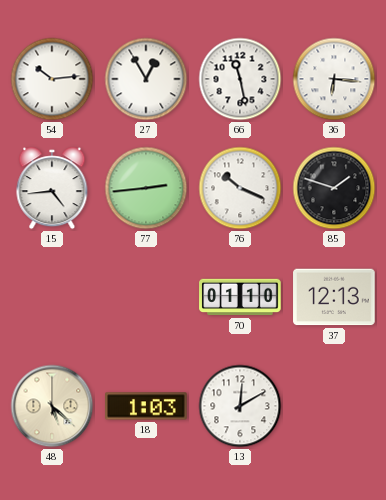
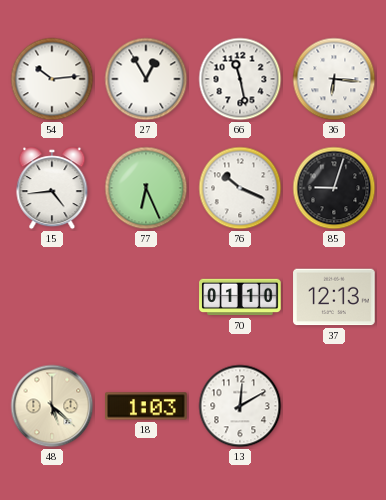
77: 2:44 -> 6:26 (146, 188)
85: 1:48 -> 9:03 (334, 188)
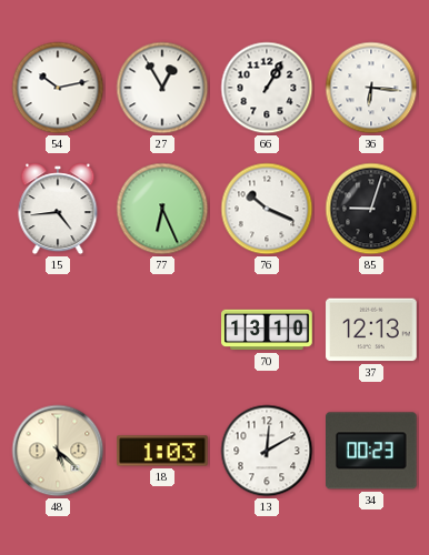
54: 10:14 -> 10:13 (58, 88)
66: 11:28 -> 1:05 (267, 88)
70: 01:10 -> 13:10 (267, 330)
34: none -> 00:23 (372, 451)
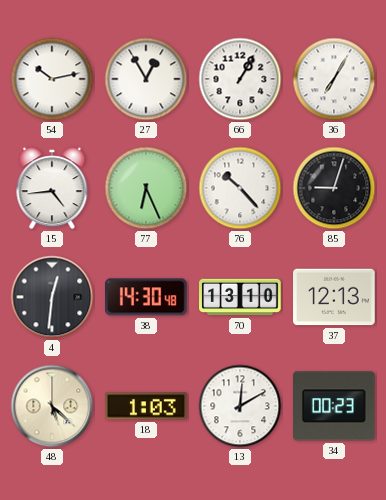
36: 6:16 -> 7:05 (334, 79)
76: 10:19 -> 10:23 (240, 188)
4: none -> 12:31 (52, 297)
38: none -> 14:30 (147, 297)
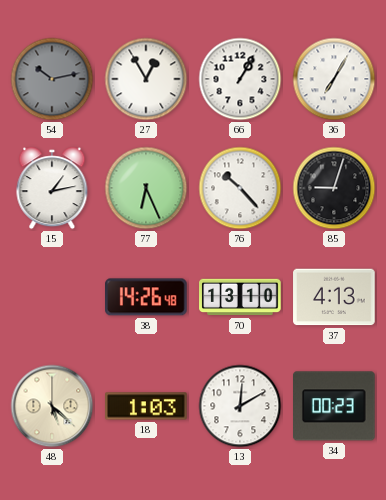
54 dial: white -> grey (52, 79)
15: 4:44 -> 1:13 (52, 188)
4: 12:31 -> none (52, 297)
38: 14:30 -> 14:26 (147, 297)
37: 12:13 -> 4:13 (334, 297)
